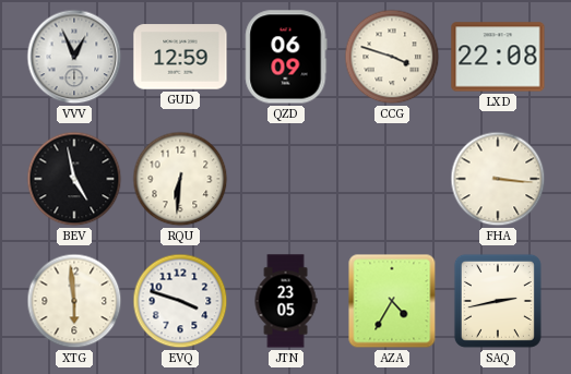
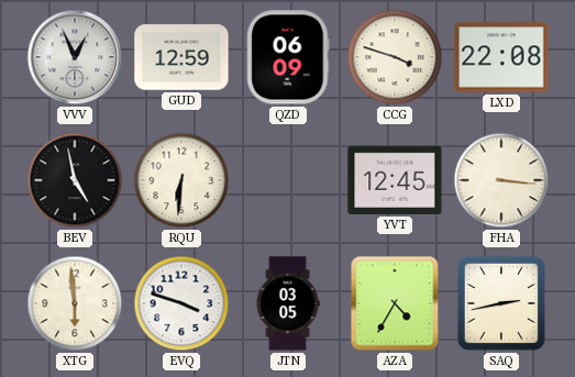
YVT: none -> 12:45 (395, 180)
JTN: 23:05 -> 03:05 (288, 303)
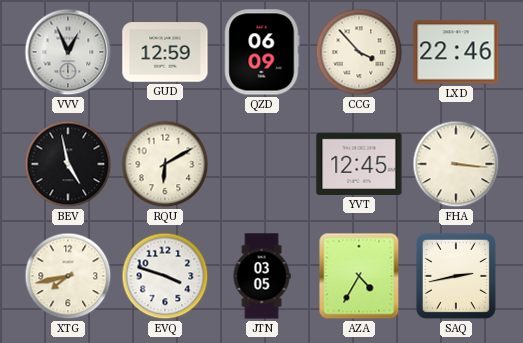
CCG: 3:48 -> 3:53 (359, 52)
LXD: 22:08 -> 22:46 (456, 52)
RQU: 6:31 -> 6:10 (165, 164)
XTG: 5:59 -> 7:43 (68, 276)
